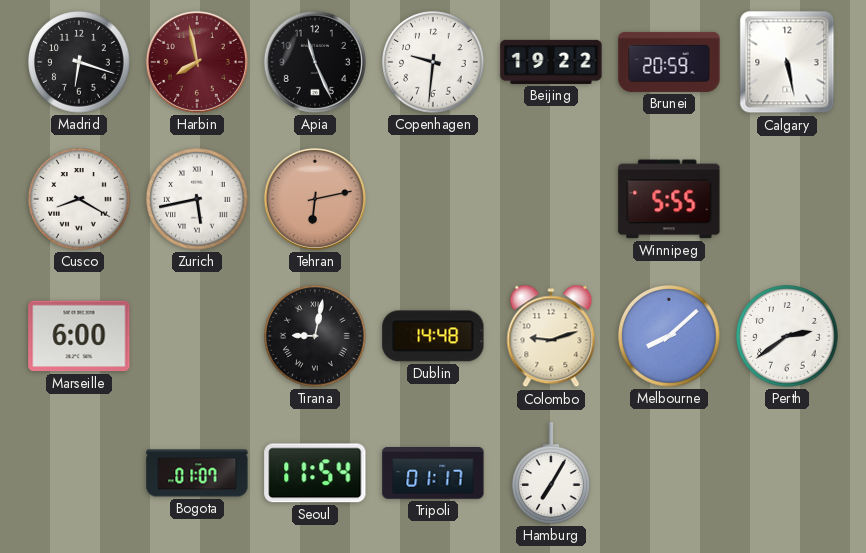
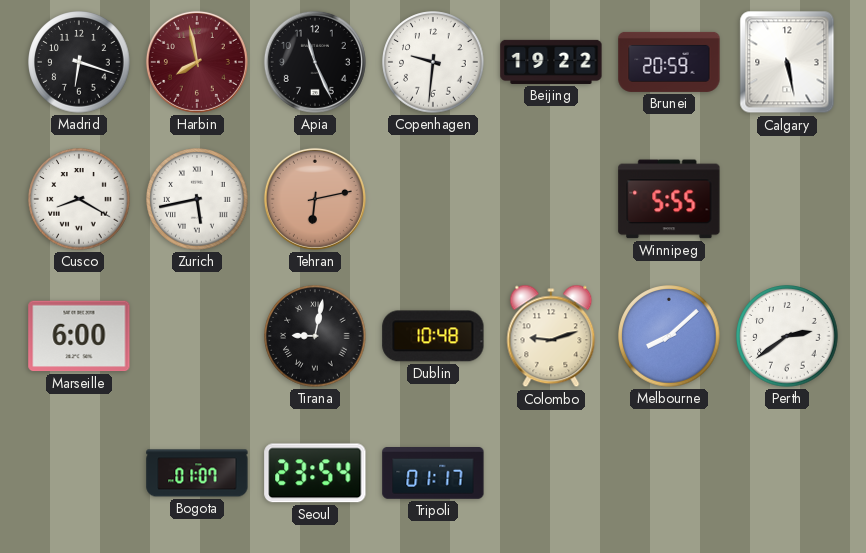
Dublin: 14:48 -> 10:48 (433, 336)
Seoul: 11:54 -> 23:54 (315, 473)
Hamburg: 7:05 -> none (552, 473)
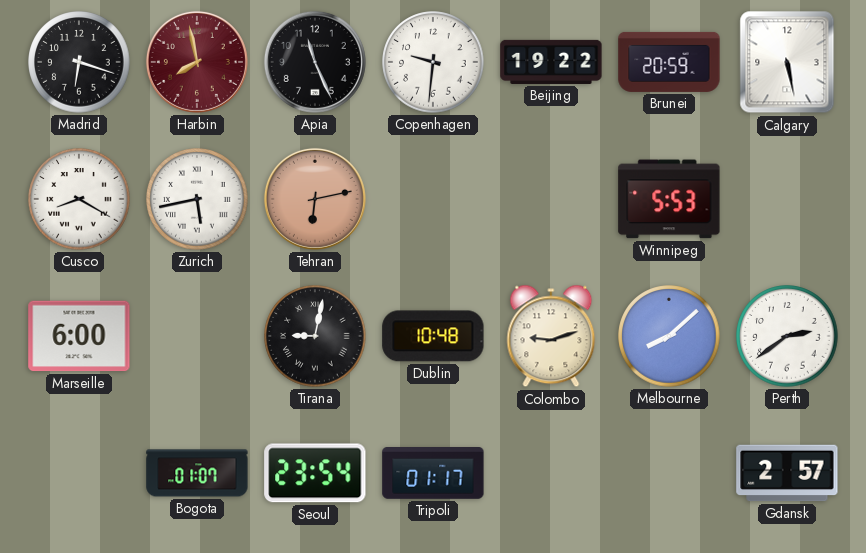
Winnipeg: 5:55 -> 5:53 (669, 199)
Gdansk: none -> 2:57 (787, 473)
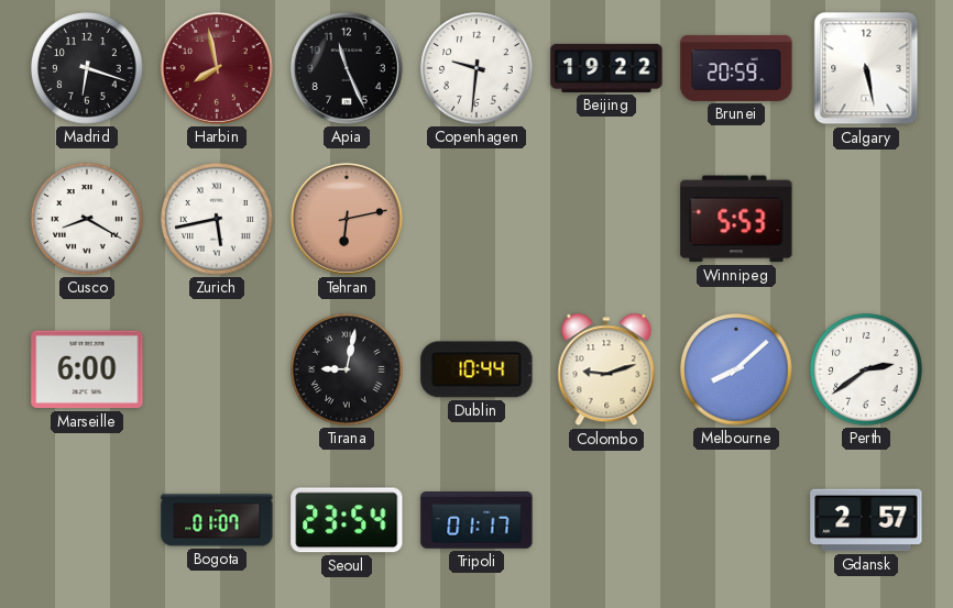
Dublin: 10:48 -> 10:44 (476, 369)
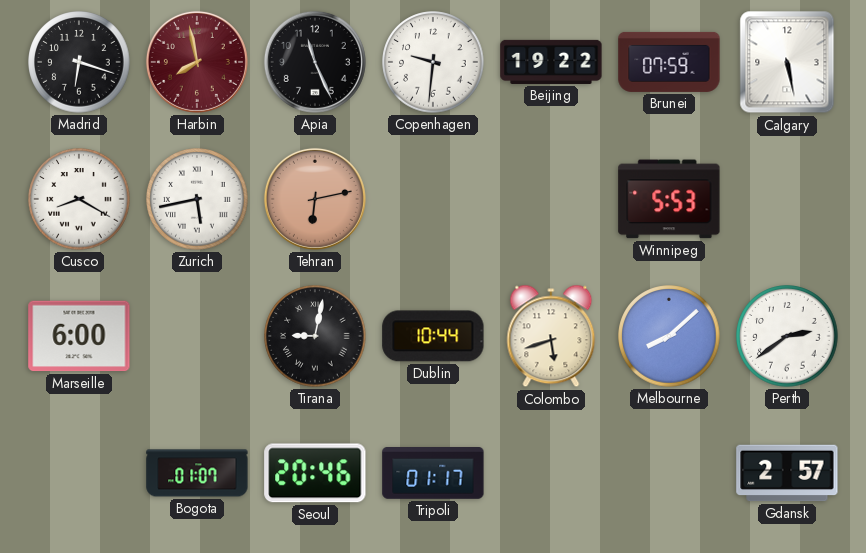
Brunei: 20:59 -> 07:59 (669, 62)
Colombo: 9:12 -> 5:42 (551, 336)
Seoul: 23:54 -> 20:46 (315, 473)
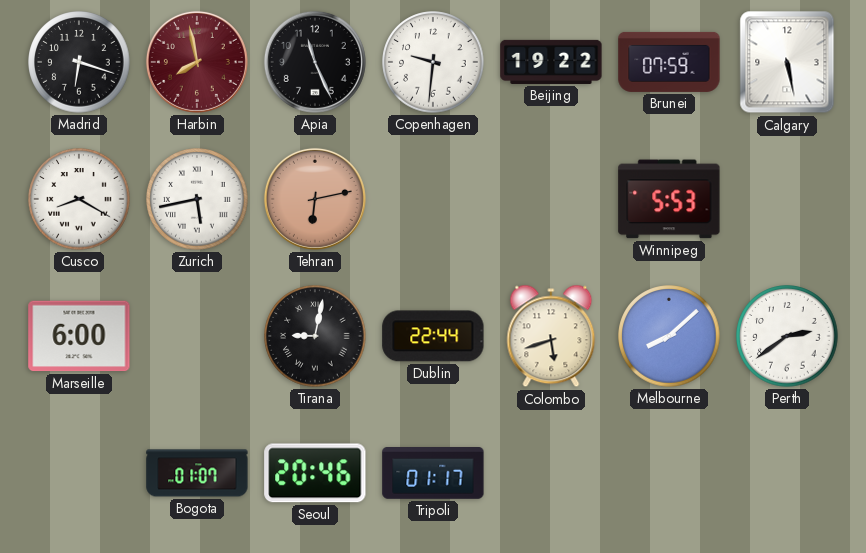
Dublin: 10:44 -> 22:44 (433, 336)
Gdansk: 2:57 -> none (787, 473)
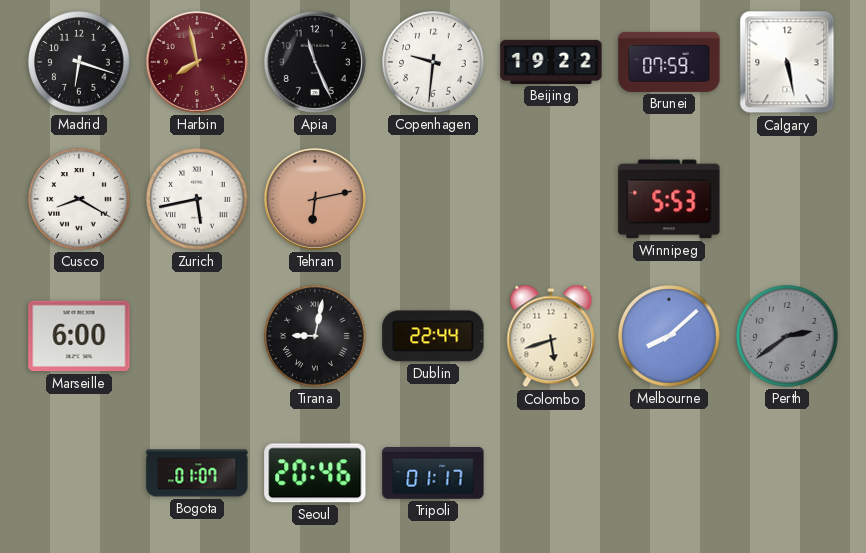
Perth dial: white -> grey (787, 336)
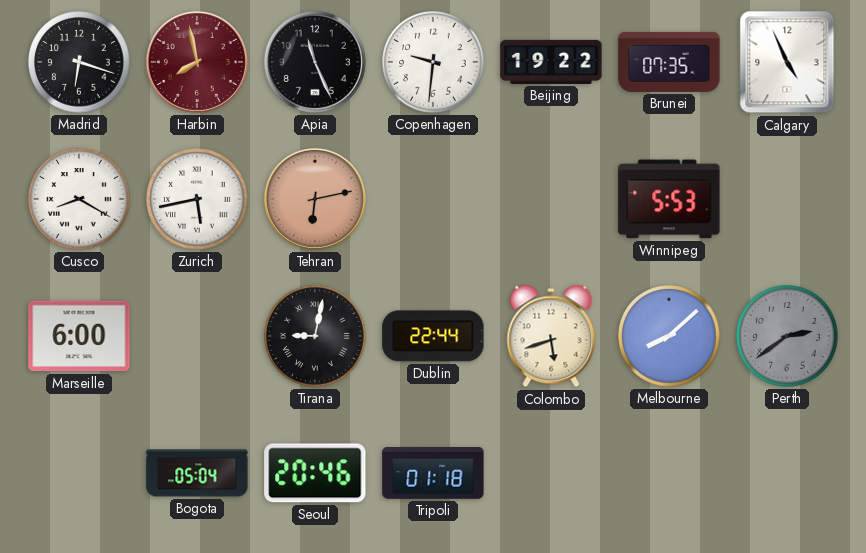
Brunei: 07:59 -> 07:35 (669, 62)
Calgary: 5:28 -> 4:56 (787, 62)
Bogota: 01:07 -> 05:04 (197, 473)
Tripoli: 01:17 -> 01:18 (433, 474)
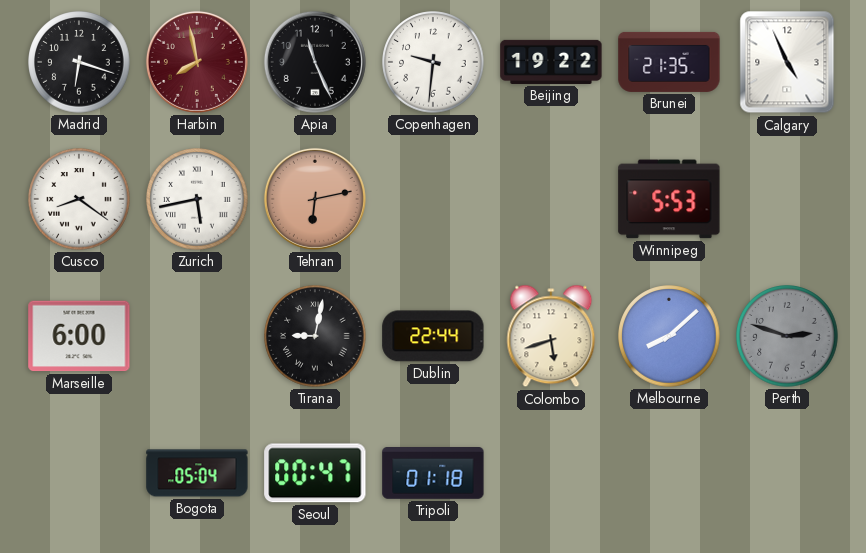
Brunei: 07:35 -> 21:35 (669, 62)
Cusco: 8:20 -> 8:21 (79, 199)
Perth: 2:39 -> 2:48 (787, 336)
Seoul: 20:46 -> 00:47 (315, 473)
